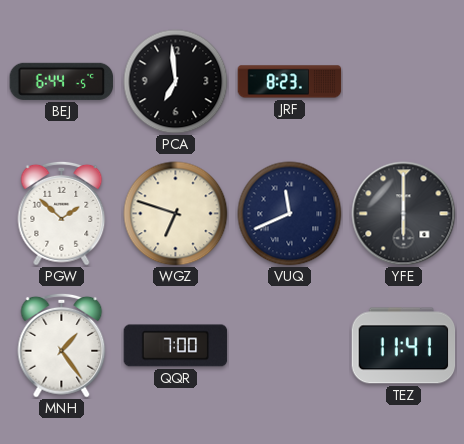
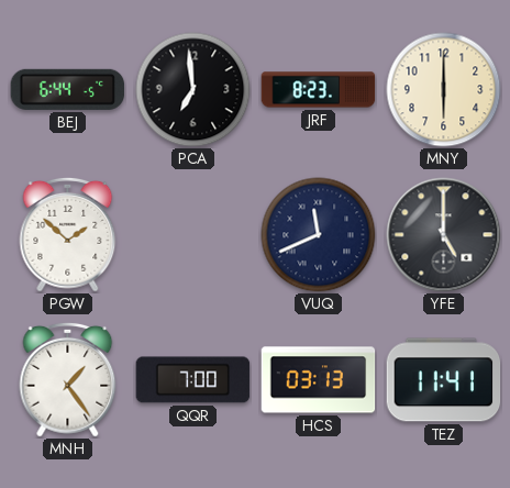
MNY: none -> 6:00 (444, 90)
WGZ: 6:48 -> none (176, 214)
YFE: 6:00 -> 5:00 (444, 235)
HCS: none -> 03:13 (319, 380)
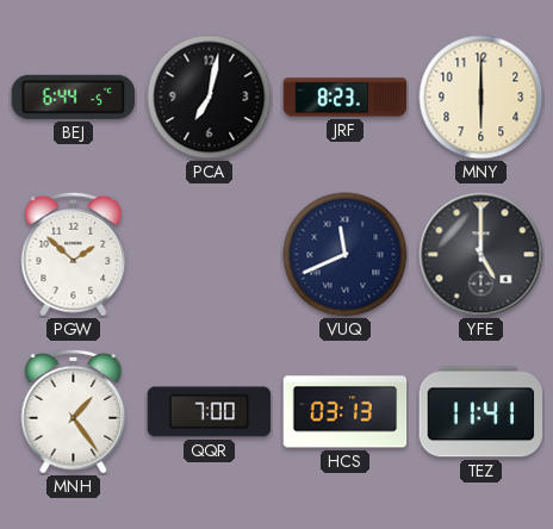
PCA: 6:59 -> 7:02 (210, 98)
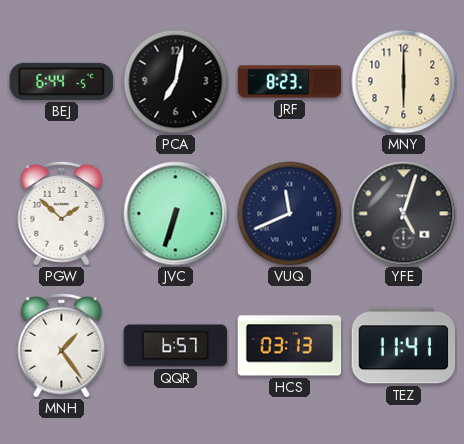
JVC: none -> 6:33 (176, 214)
YFE: 5:00 -> 5:03 (404, 214)
QQR: 7:00 -> 6:57 (176, 346)
